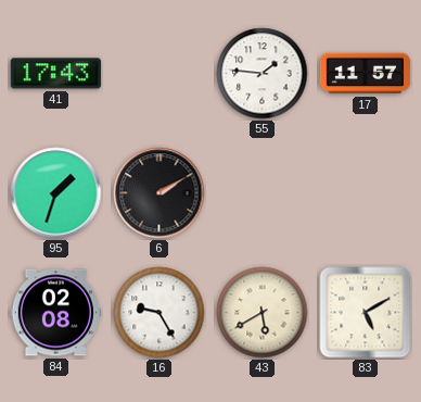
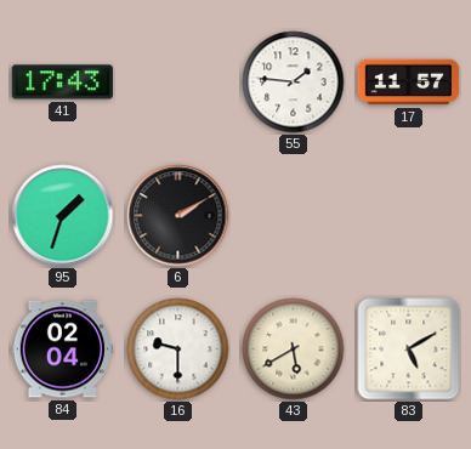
84: 02:08 -> 02:04 (63, 349)
16: 9:25 -> 9:30 (178, 349)
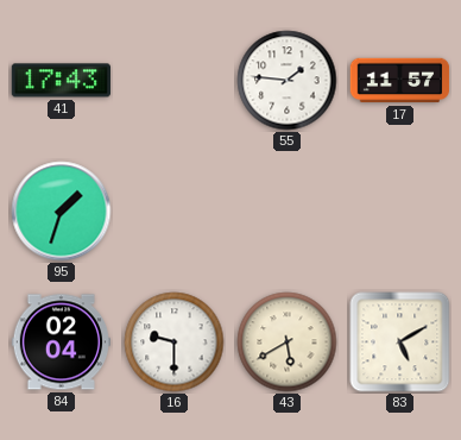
6: 2:10 -> none (178, 216)
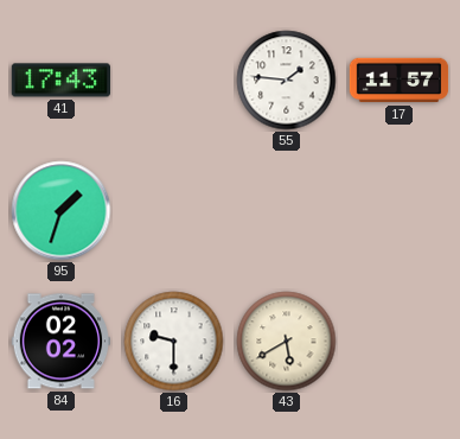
84: 02:04 -> 02:02 (62, 342)
83: 5:10 -> none (400, 342)
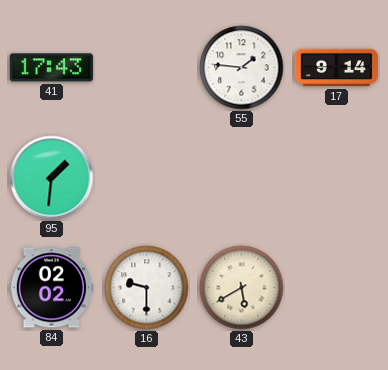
17: 11:57 -> 9:14 (337, 68)
95: 1:33 -> 1:31 (52, 178)
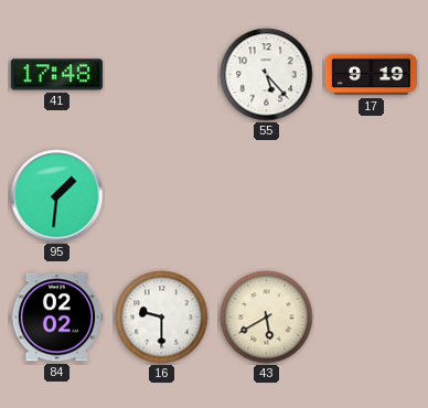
41: 17:43 -> 17:48 (56, 75)
55: 1:46 -> 5:23 (267, 75)
17: 9:14 -> 9:19 (372, 75)
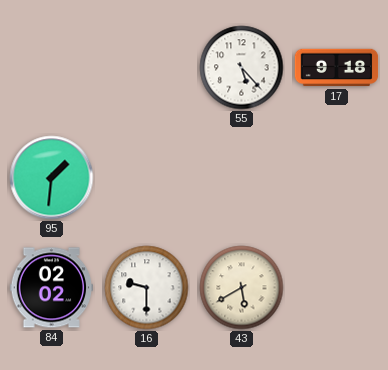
41: 17:48 -> none (56, 75)
17: 9:19 -> 9:18 (337, 68)
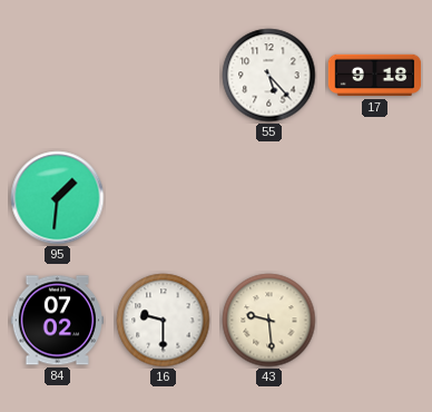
84: 02:02 -> 07:02 (58, 321)
43: 5:40 -> 9:29 (269, 321)
